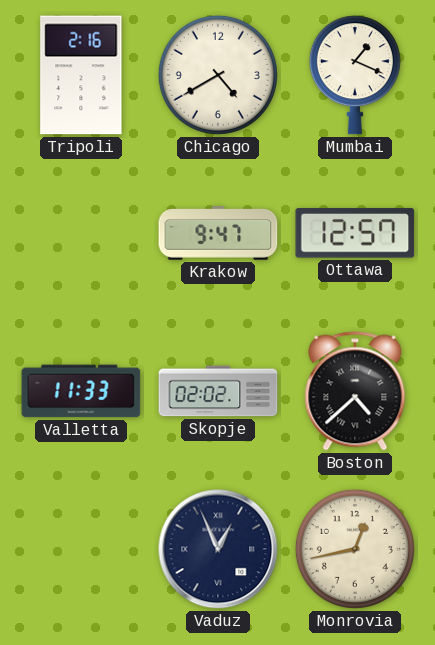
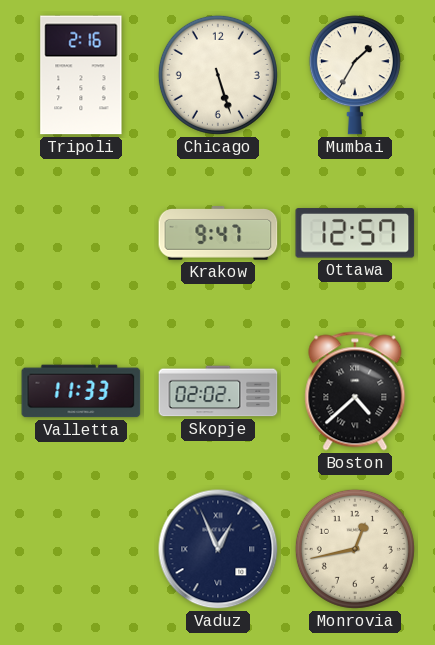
Chicago: 4:40 -> 5:27 (218, 75)
Mumbai: 1:19 -> 1:35 (355, 75)
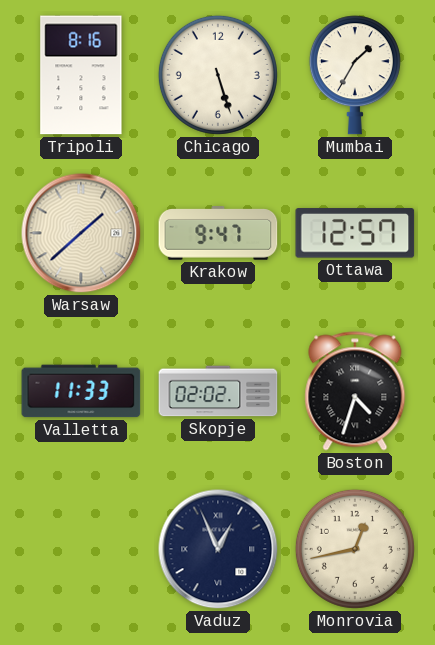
Tripoli: 2:16 -> 8:16 (81, 75)
Warsaw: none -> 1:38 (81, 233)
Boston: 4:38 -> 4:33 (355, 391)
